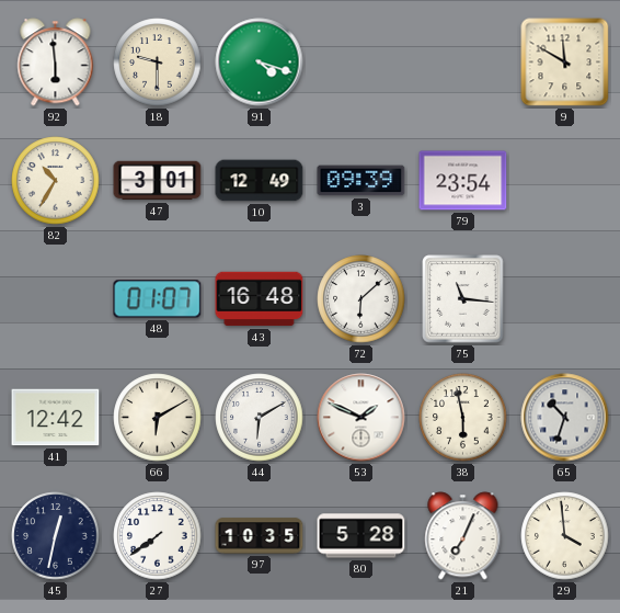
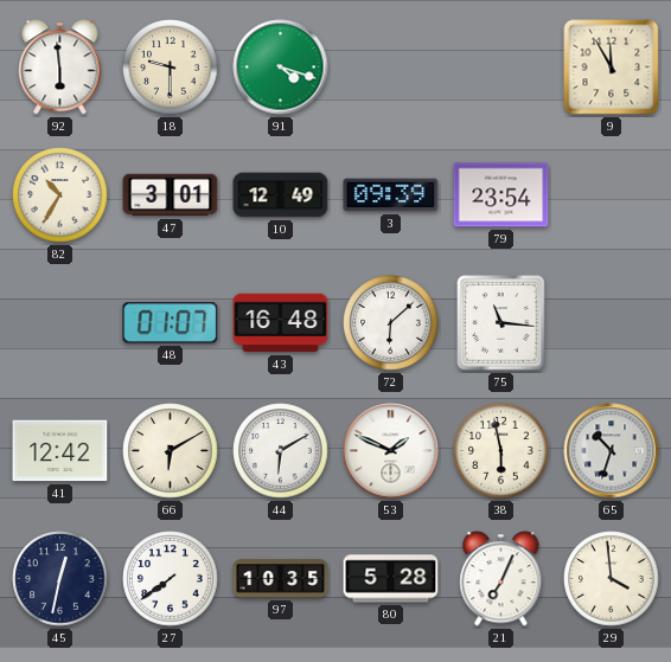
9: 11:50 -> 11:55 (612, 68)
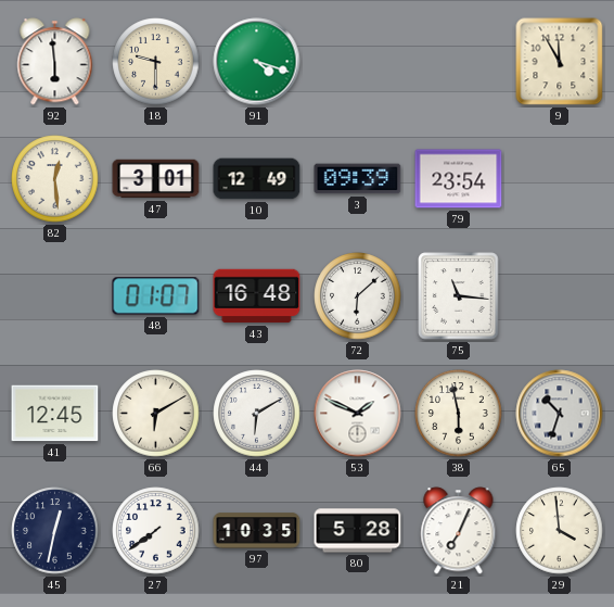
82: 10:35 -> 12:29 (55, 179)
41: 12:42 -> 12:45 (55, 414)
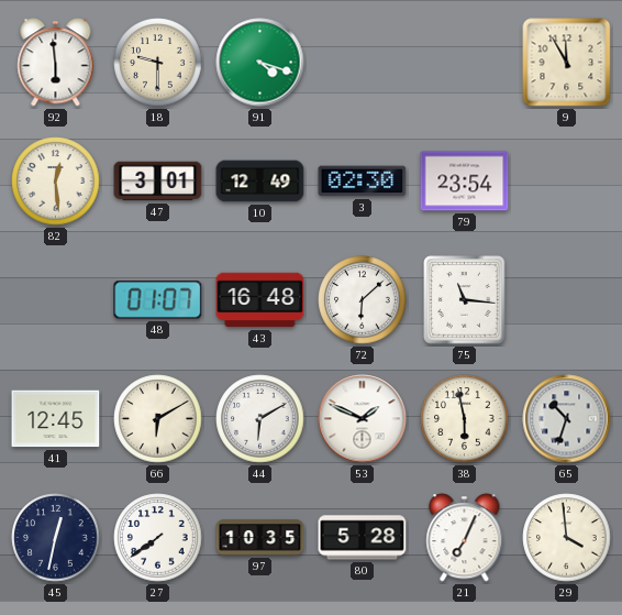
3: 09:39 -> 02:30 (363, 182)
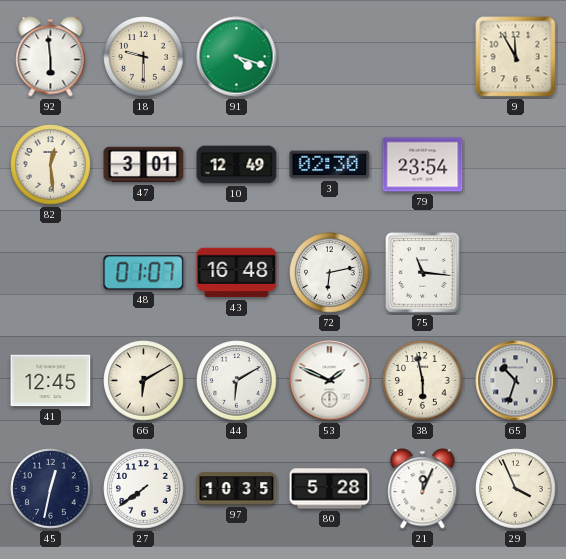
72: 6:08 -> 6:13 (330, 273)
21: 7:04 -> 12:04 (423, 489)
29: 3:59 -> 3:56 (516, 489)
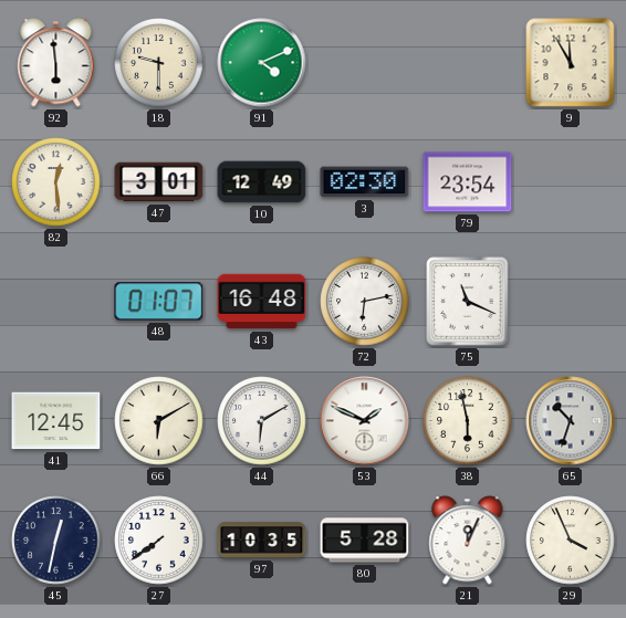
91: 4:18 -> 4:11 (262, 63)
75: 11:16 -> 11:19 (468, 302)
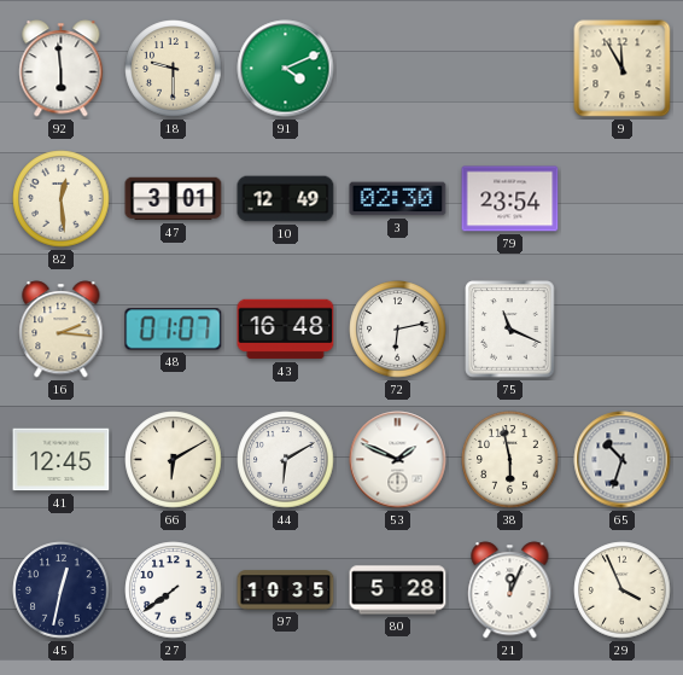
16: none -> 2:16 (62, 330)
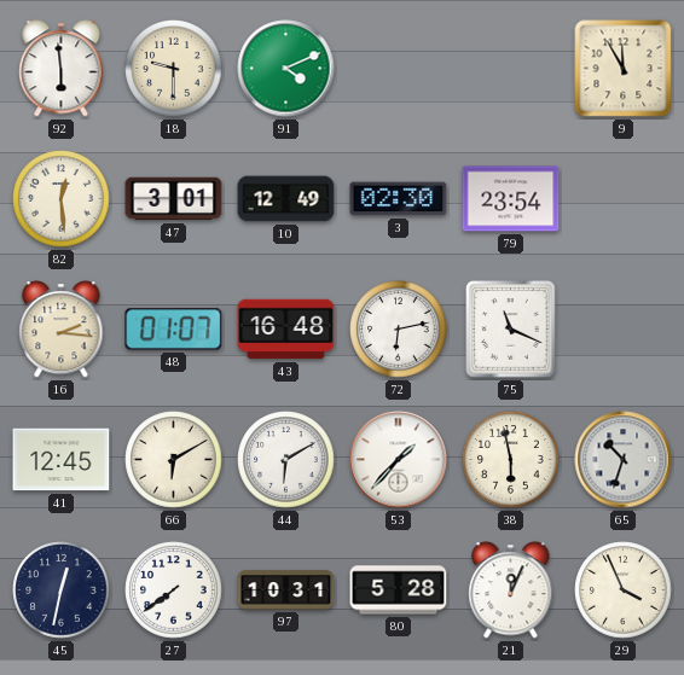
53: 1:49 -> 1:37 (399, 460)
97: 10:35 -> 10:31 (286, 590)
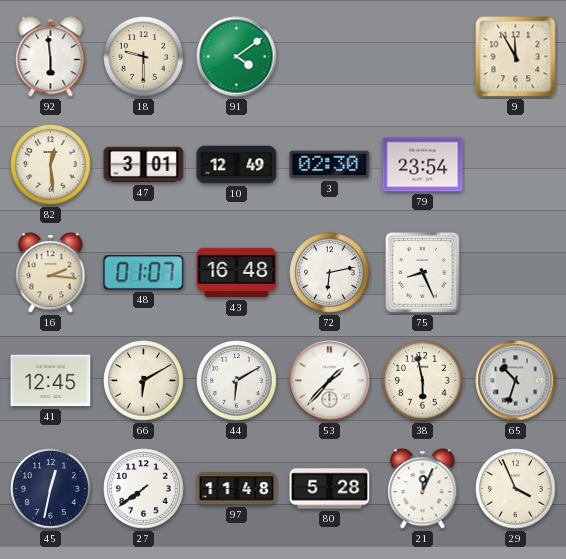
91: 4:11 -> 4:09 (237, 57)
75: 11:19 -> 8:26 (423, 273)
97: 10:31 -> 11:48 (237, 489)
